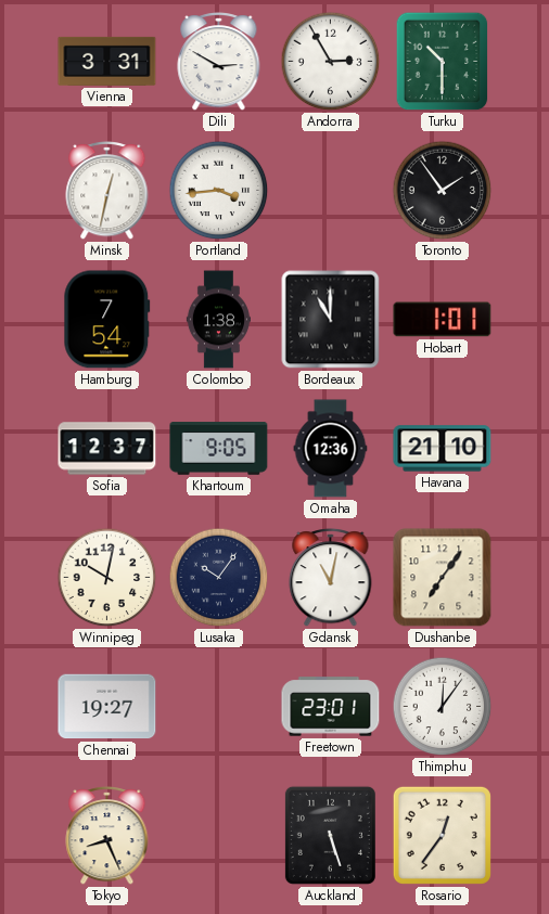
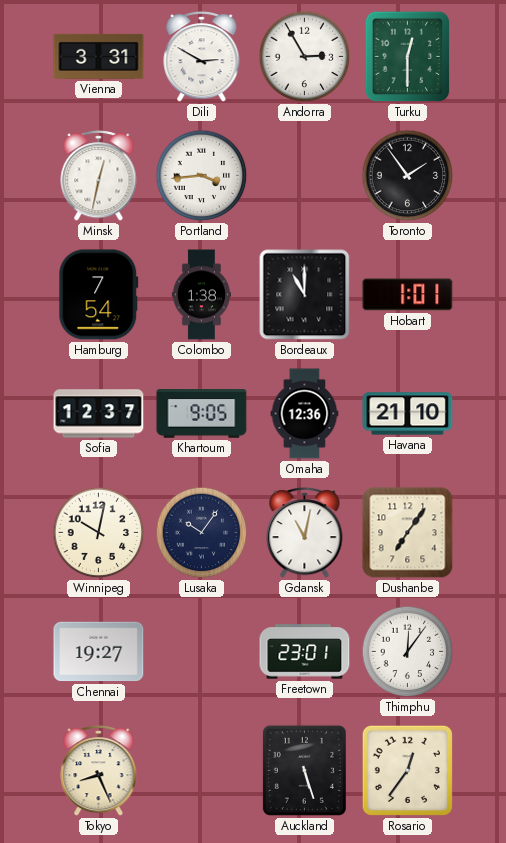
Turku: 10:30 -> 12:30 (408, 57)
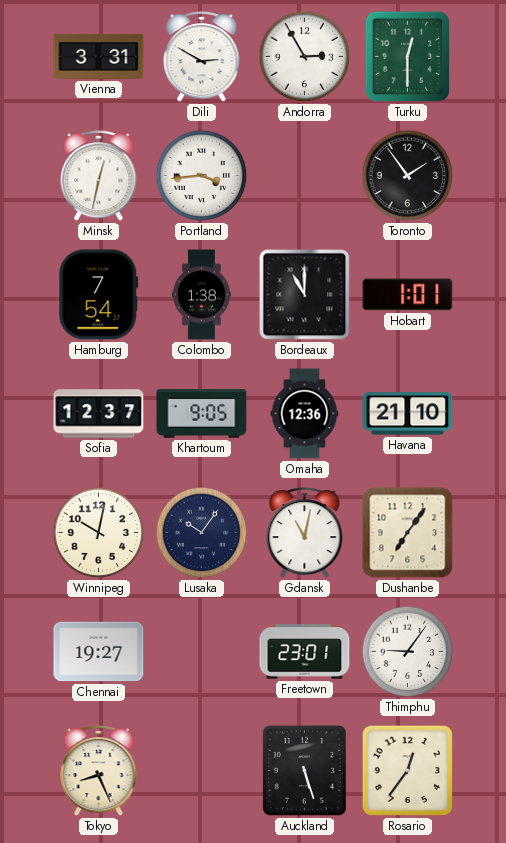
Thimphu: 12:06 -> 9:06 (408, 652)
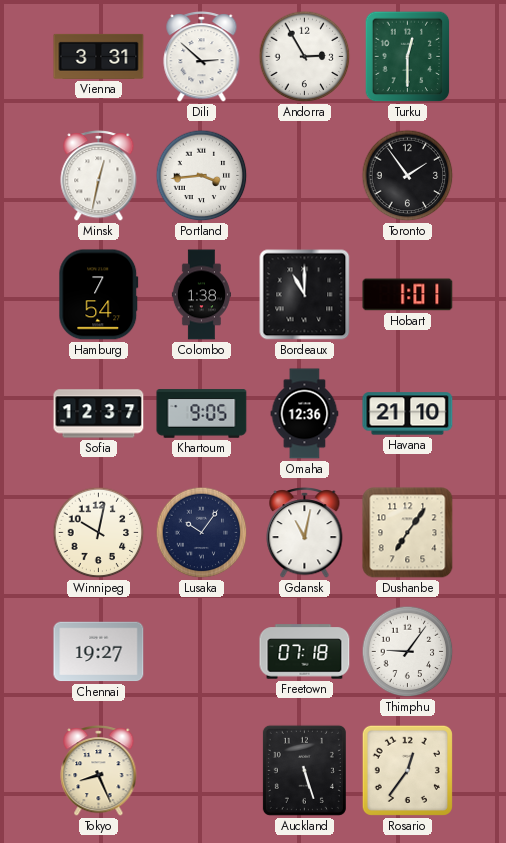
Dili: 2:50 -> 2:52 (202, 57)
Freetown: 23:01 -> 07:18 (305, 652)
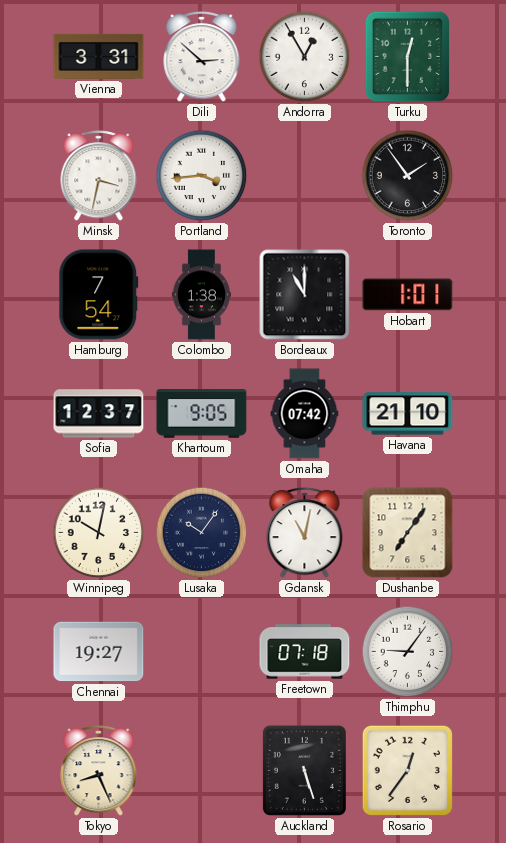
Andorra: 2:55 -> 12:55 (305, 57)
Minsk: 12:32 -> 3:32 (99, 176)
Omaha: 12:36 -> 07:42 (305, 414)
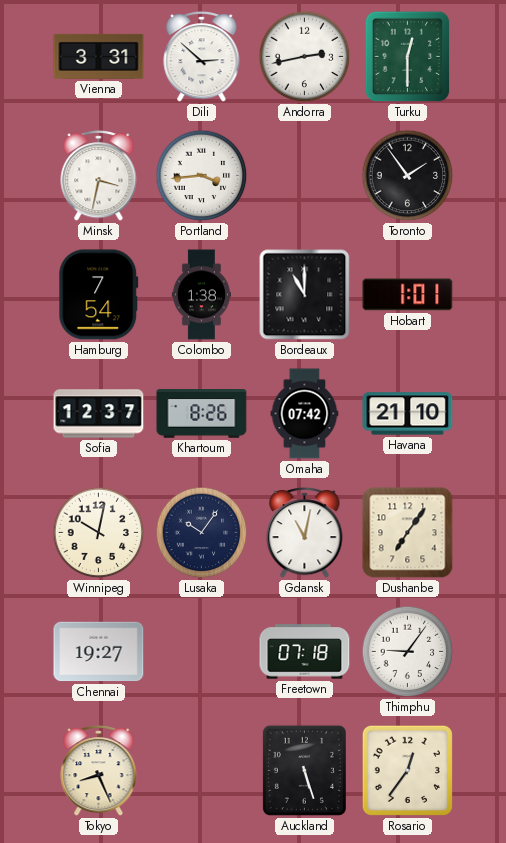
Andorra: 12:55 -> 2:43 (305, 57)
Khartoum: 9:05 -> 8:26 (202, 414)
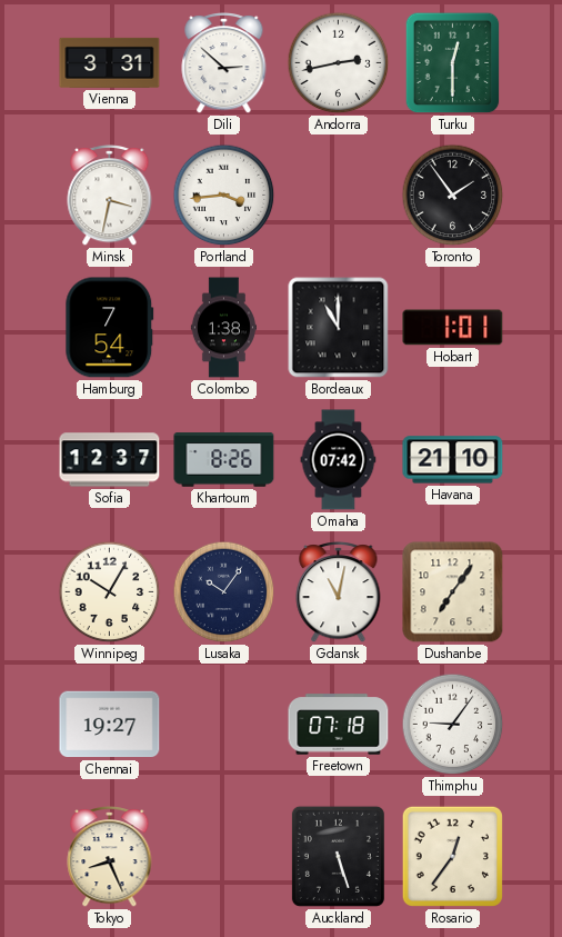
Winnipeg: 10:02 -> 10:05 (110, 592)
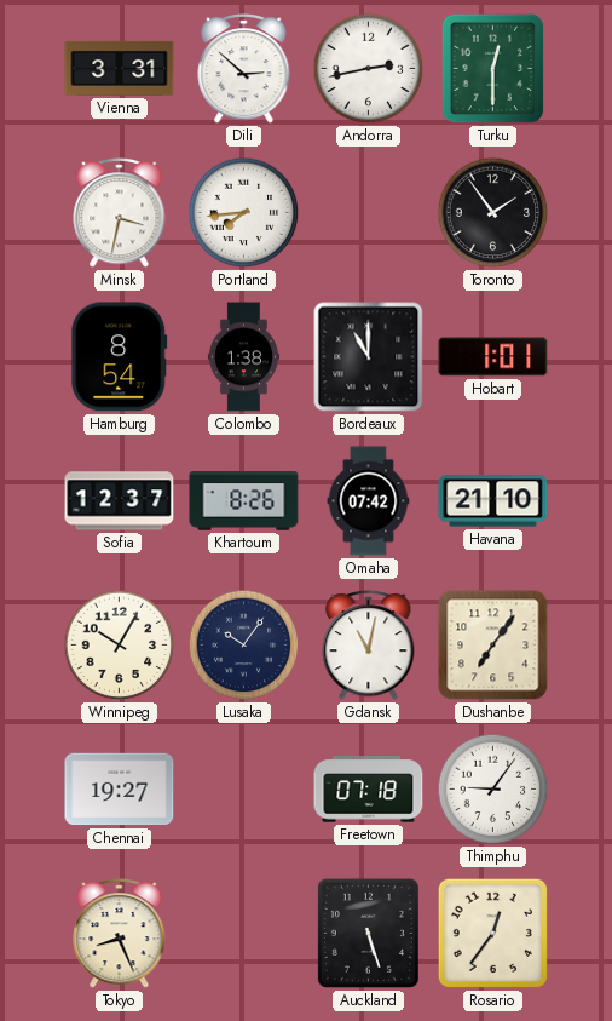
Portland: 3:44 -> 7:44 (244, 213)
Hamburg: 7:54 -> 8:54 (120, 357)
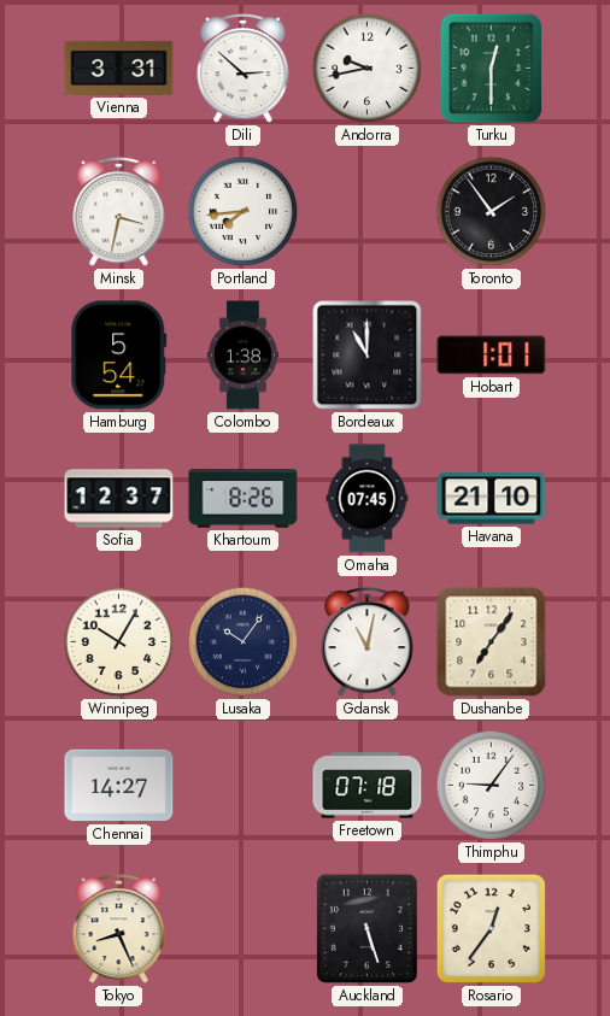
Andorra: 2:43 -> 9:43 (368, 69)
Hamburg: 8:54 -> 5:54 (119, 356)
Omaha: 07:42 -> 07:45 (368, 499)
Chennai: 19:27 -> 14:27 (119, 786)
